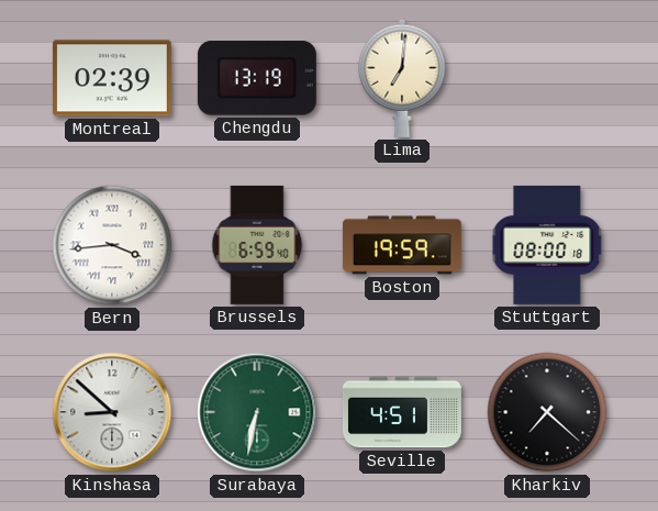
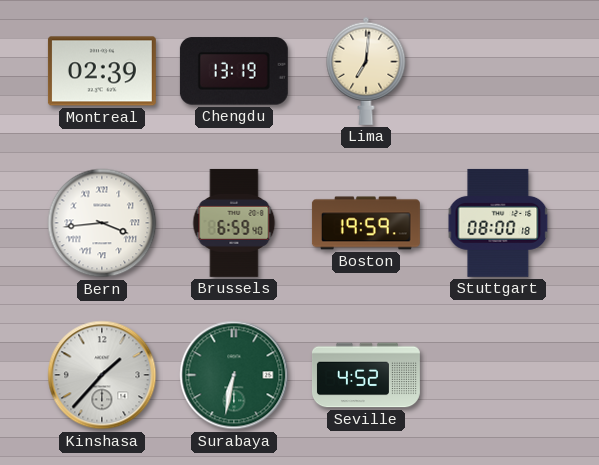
Kinshasa: 8:52 -> 1:37 (102, 375)
Seville: 4:51 -> 4:52 (366, 375)
Kharkiv: 7:22 -> none (547, 412)
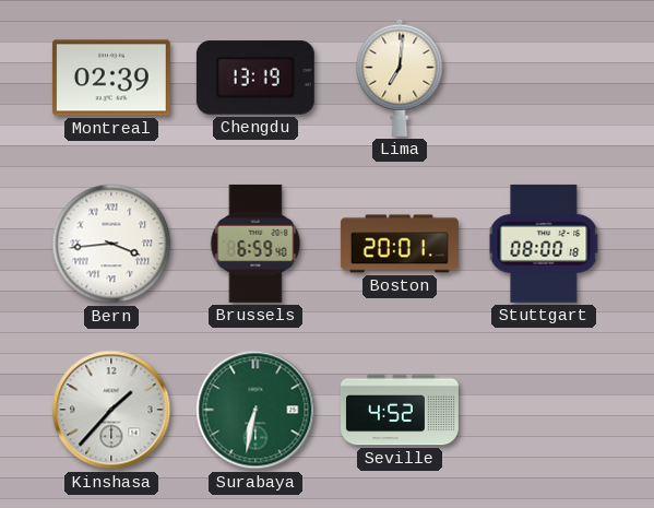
Boston: 19:59 -> 20:01 (400, 244)
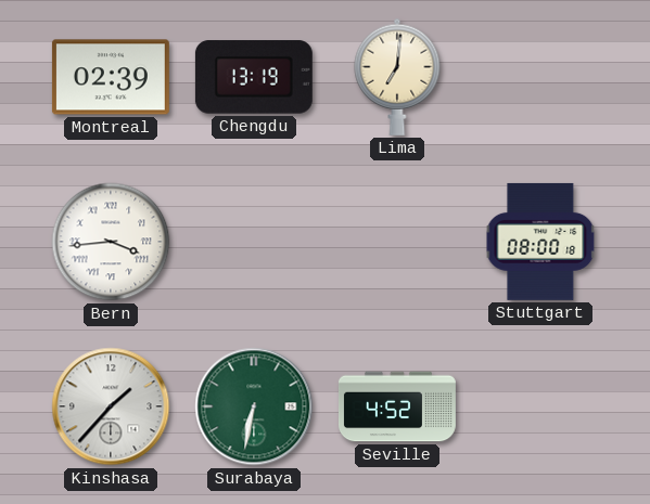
Brussels: 6:59 -> none (255, 244)
Boston: 20:01 -> none (400, 244)
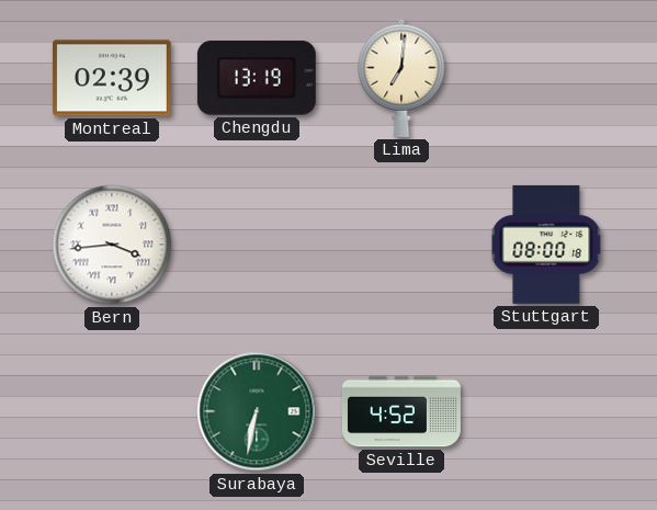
Kinshasa: 1:37 -> none (111, 406)
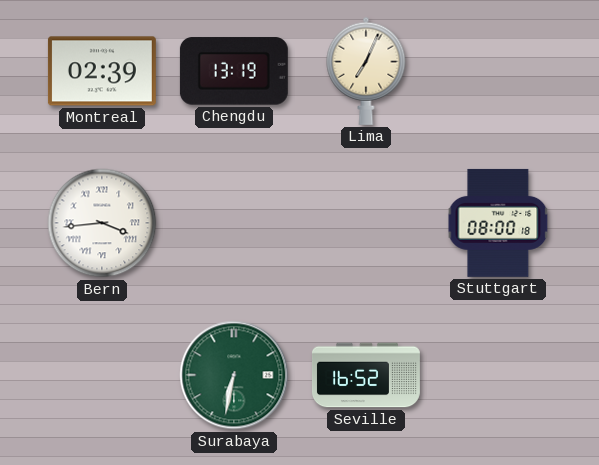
Lima: 7:01 -> 7:04 (366, 71)
Seville: 4:52 -> 16:52 (366, 375)
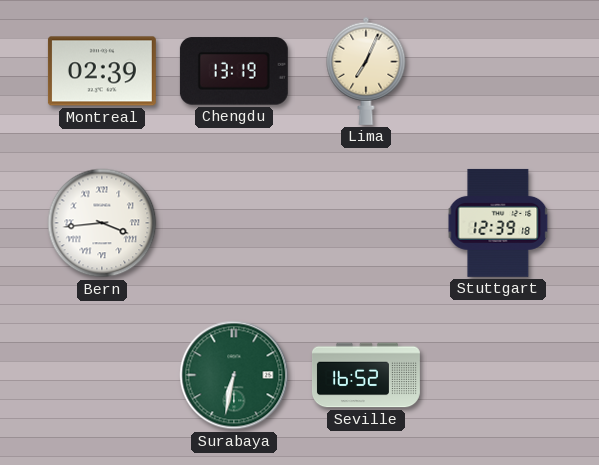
Stuttgart: 08:00 -> 12:39 (498, 223)
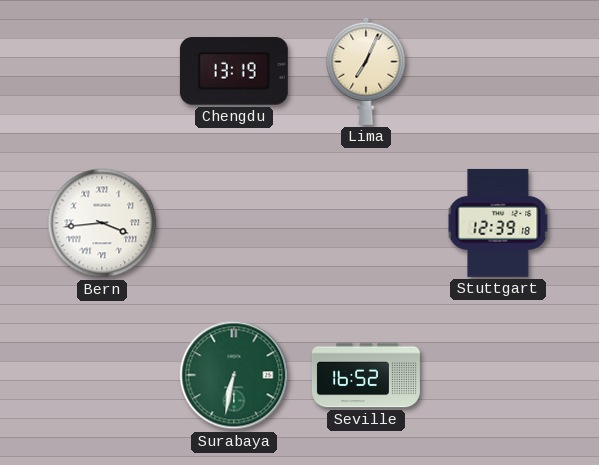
Montreal: 02:39 -> none (102, 71)
